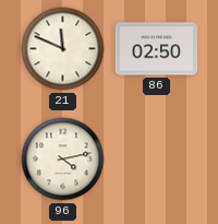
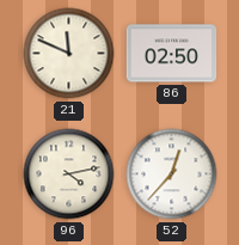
52: none -> 12:37 (172, 174)
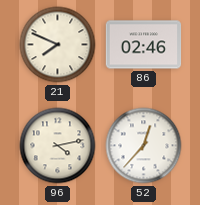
21: 11:49 -> 7:49 (58, 45)
86: 02:50 -> 02:46 (144, 45)
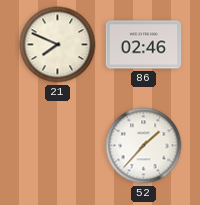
96: 4:13 -> none (58, 146)
52: 12:37 -> 1:37 (144, 146)
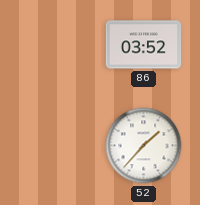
21: 7:49 -> none (58, 45)
86: 02:46 -> 03:52 (144, 45)
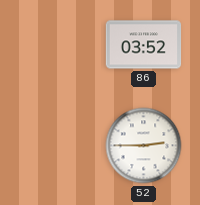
52: 1:37 -> 2:45 (144, 146)
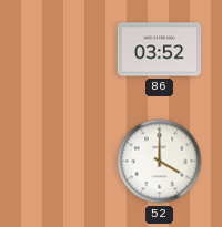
52: 2:45 -> 4:00 (160, 162)
